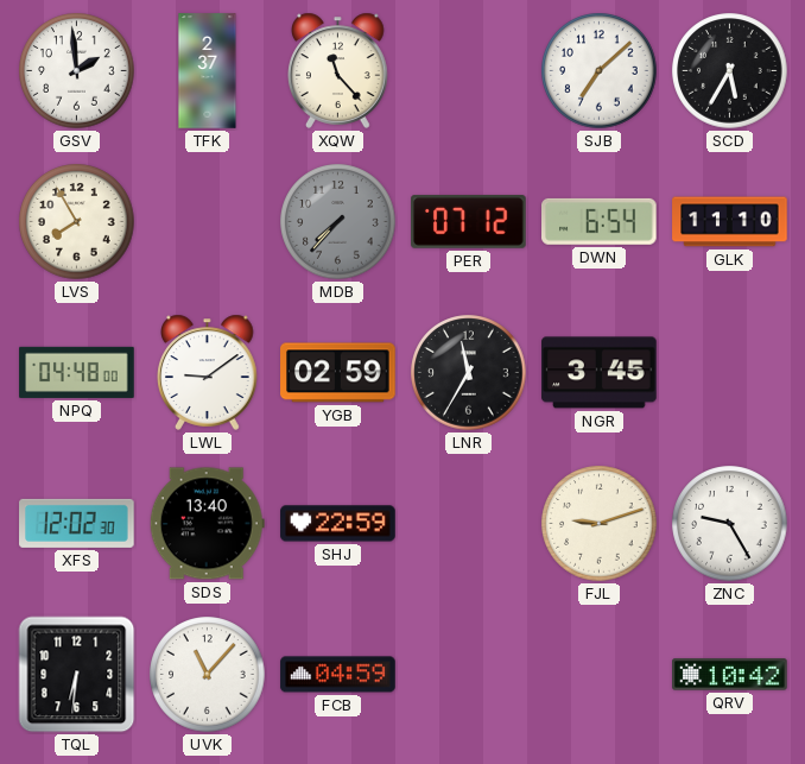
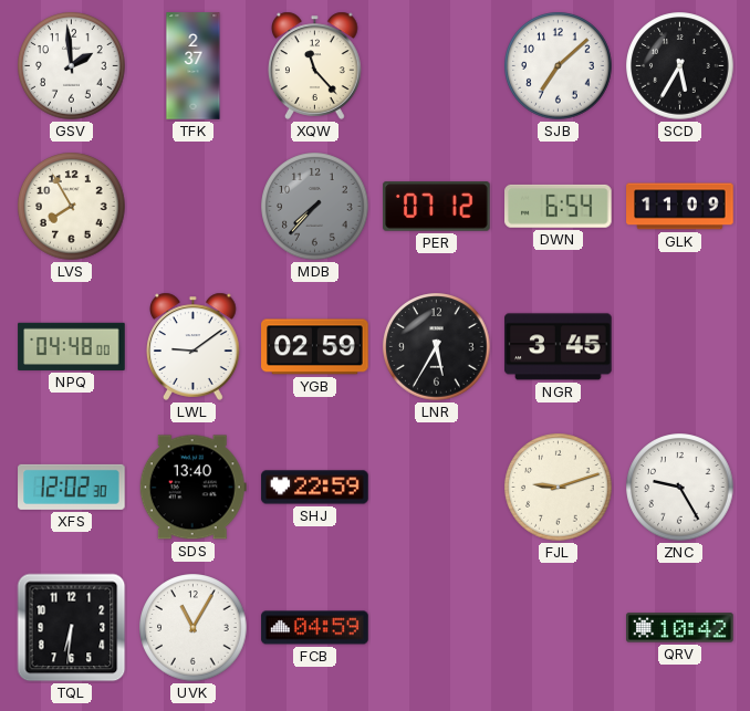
GLK: 11:10 -> 11:09 (680, 207)
LNR: 11:35 -> 5:35 (437, 347)
UVK: 11:07 -> 11:05 (194, 628)
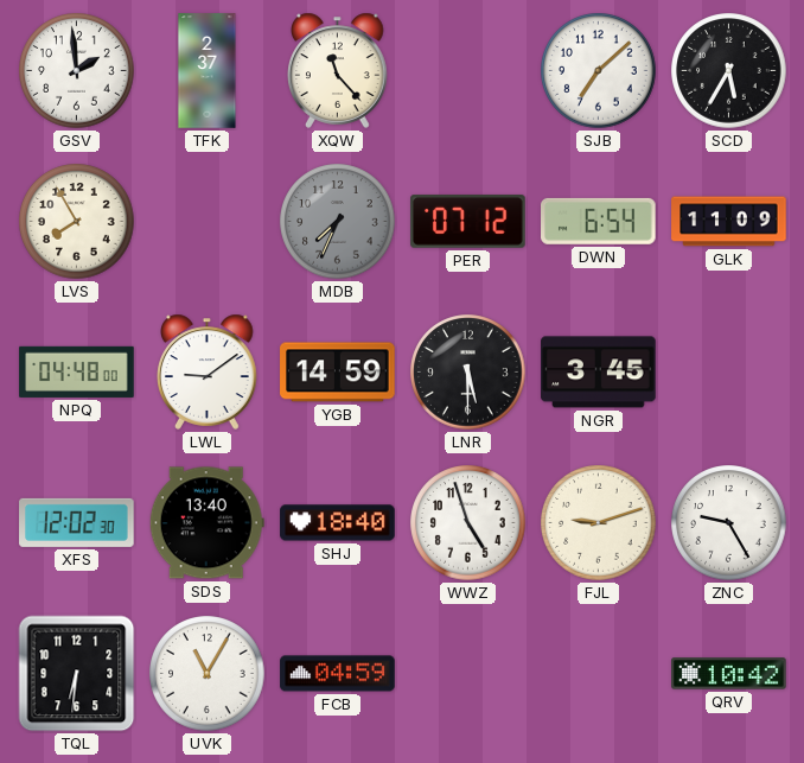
MDB: 7:37 -> 7:34 (338, 222)
YGB: 02:59 -> 14:59 (338, 373)
LNR: 5:35 -> 5:30 (468, 373)
SHJ: 22:59 -> 18:40 (338, 523)
WWZ: none -> 4:57 (468, 523)
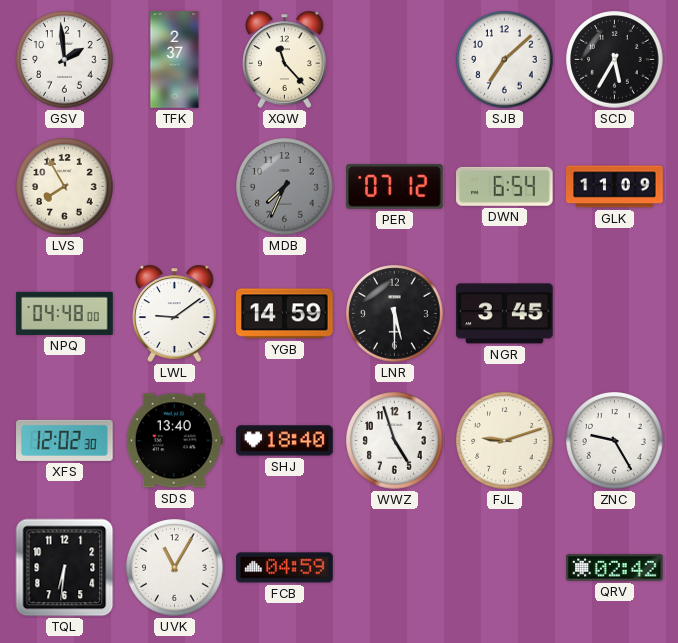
QRV: 10:42 -> 02:42 (615, 568)
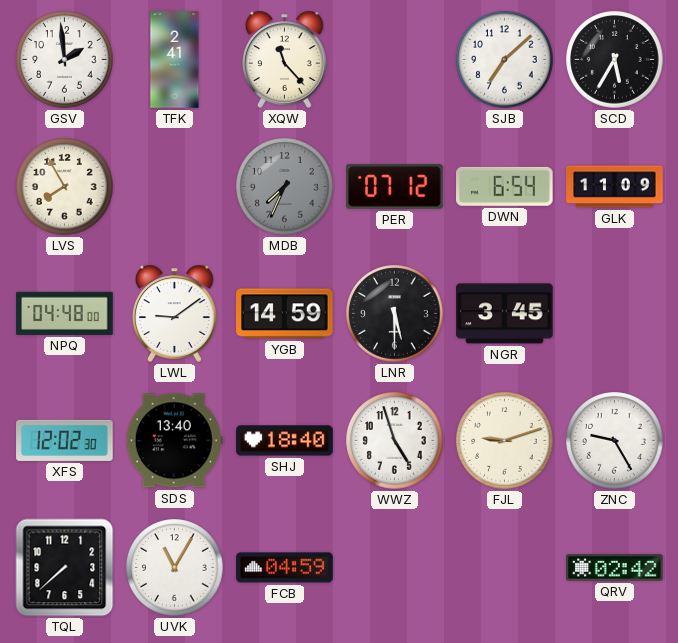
TFK: 2:37 -> 2:41 (175, 60)
TQL: 6:31 -> 7:38 (65, 568)
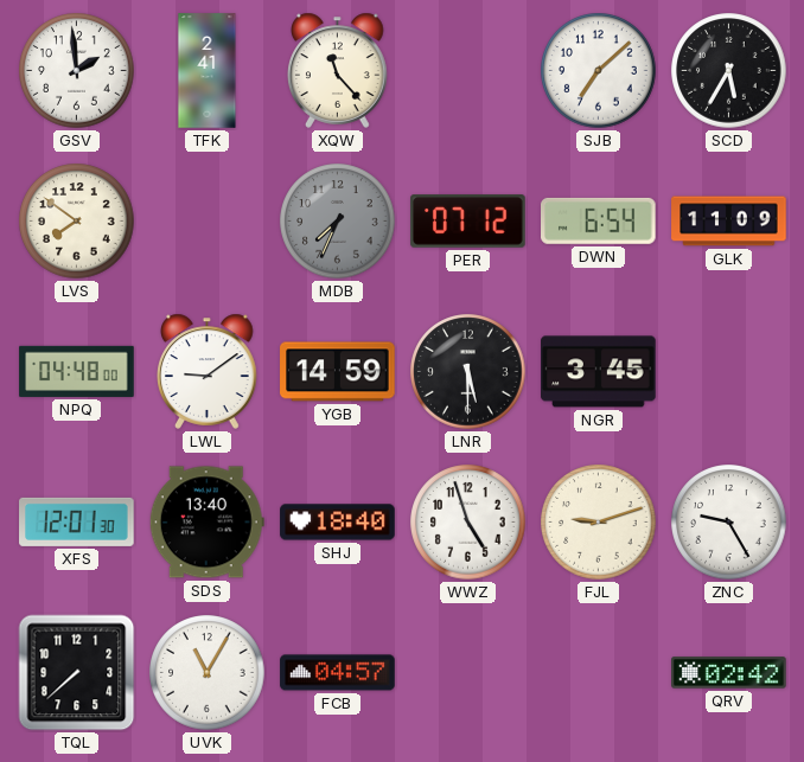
LVS: 7:55 -> 7:51 (77, 222)
XFS: 12:02 -> 12:01 (77, 521)
FCB: 04:59 -> 04:57 (338, 673)
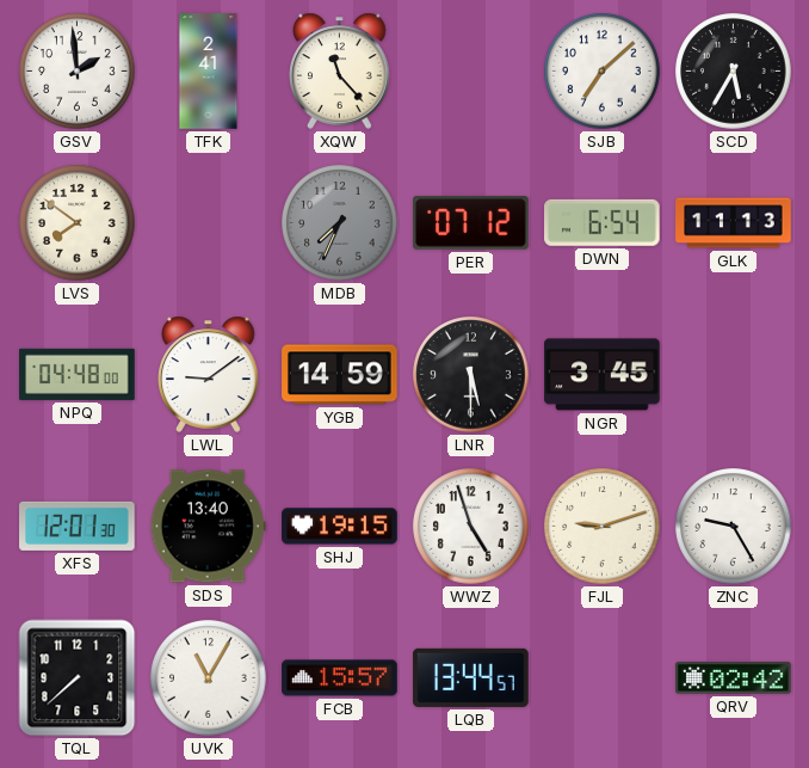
GLK: 11:09 -> 11:13 (734, 223)
SHJ: 18:40 -> 19:15 (340, 527)
FCB: 04:57 -> 15:57 (340, 678)
LQB: none -> 13:44 (471, 677)
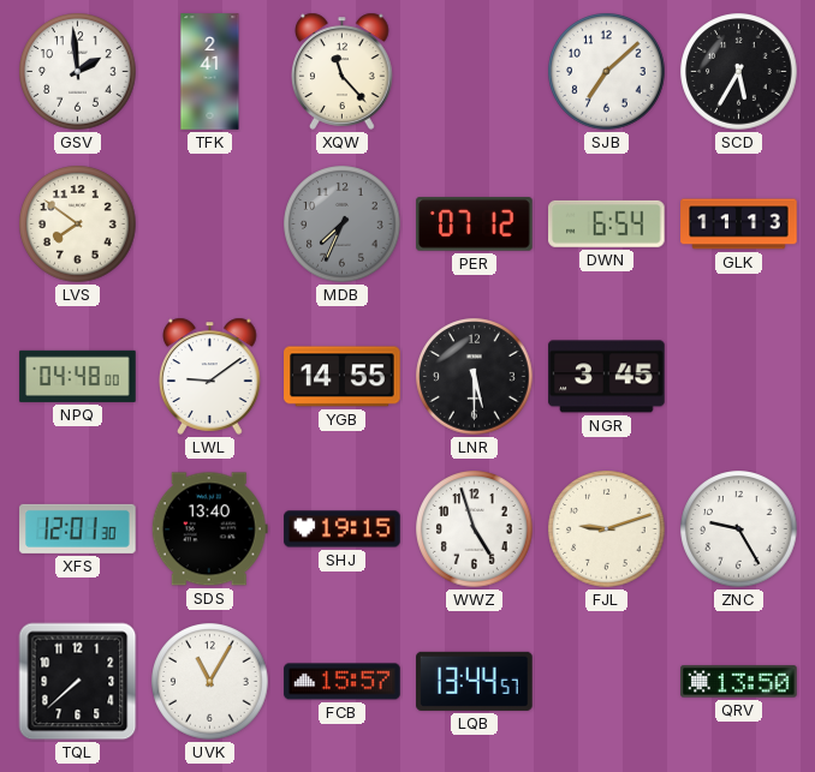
YGB: 14:59 -> 14:55 (343, 377)
QRV: 02:42 -> 13:50 (739, 682)
